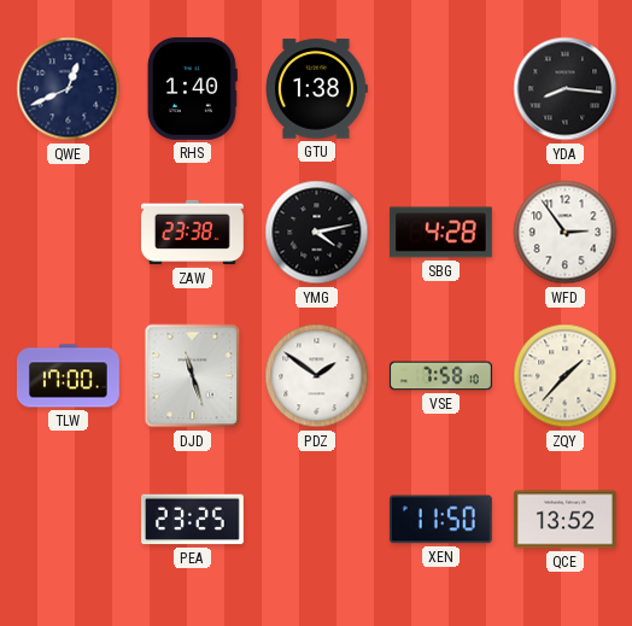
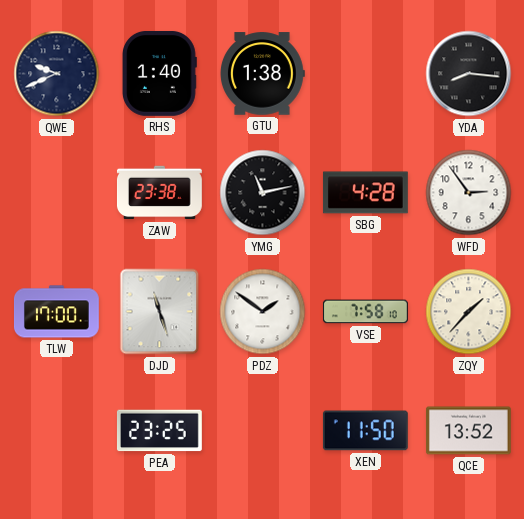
QWE: 12:41 -> 9:41 (57, 74)
YMG: 4:13 -> 11:13 (263, 193)
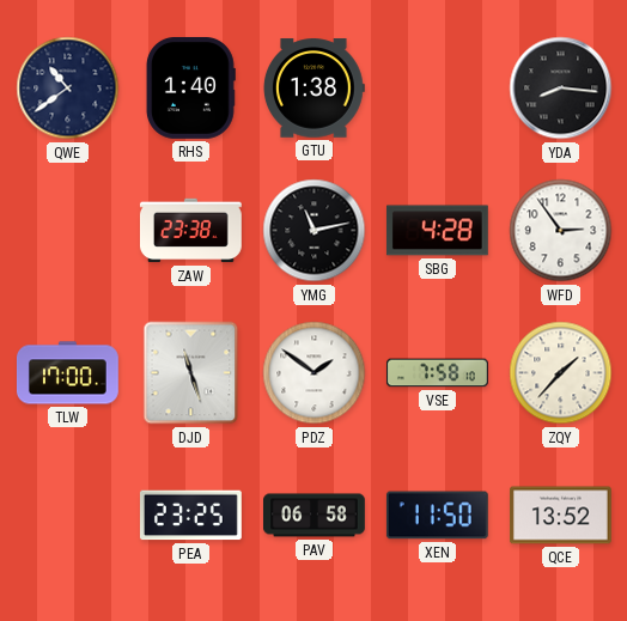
QWE: 9:41 -> 10:39 (68, 89)
PAV: none -> 06:58 (315, 516)
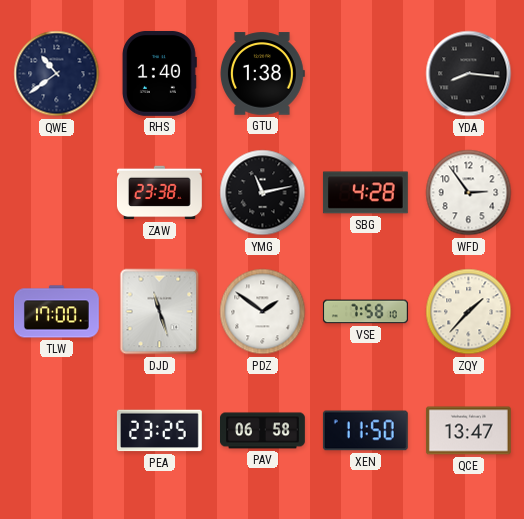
QCE: 13:52 -> 13:47 (468, 431)
